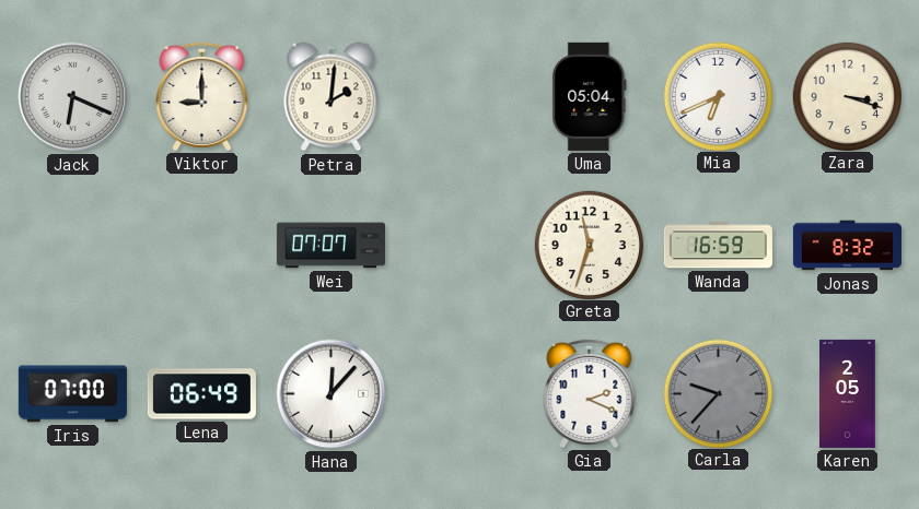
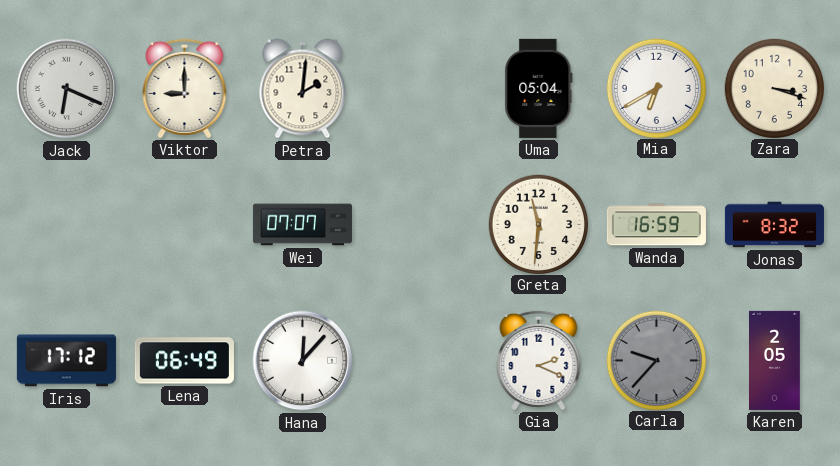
Mia: 6:41 -> 6:40 (656, 88)
Greta: 11:33 -> 11:31 (538, 224)
Iris: 07:00 -> 17:12 (66, 361)
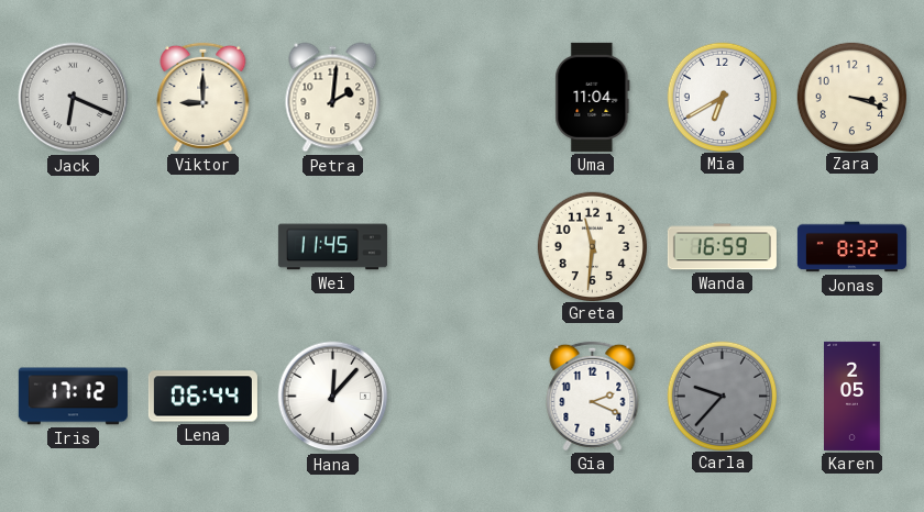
Uma: 05:04 -> 11:04 (593, 97)
Wei: 07:07 -> 11:45 (332, 247)
Lena: 06:49 -> 06:44 (202, 397)
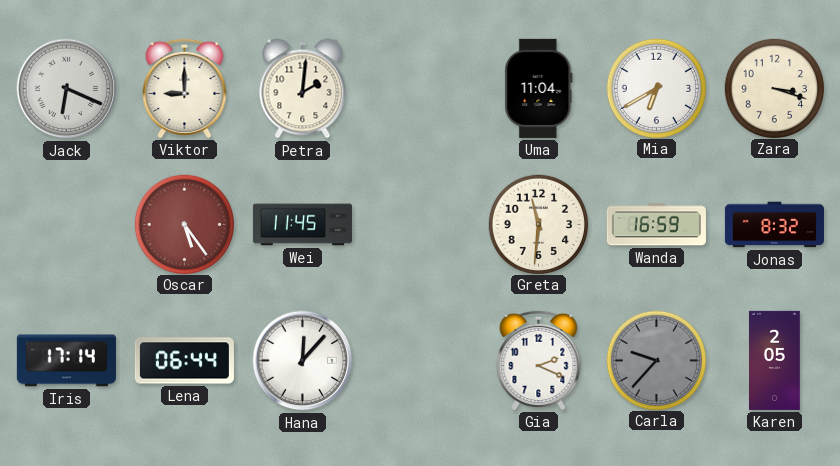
Oscar: none -> 5:24 (184, 224)
Iris: 17:12 -> 17:14 (66, 361)
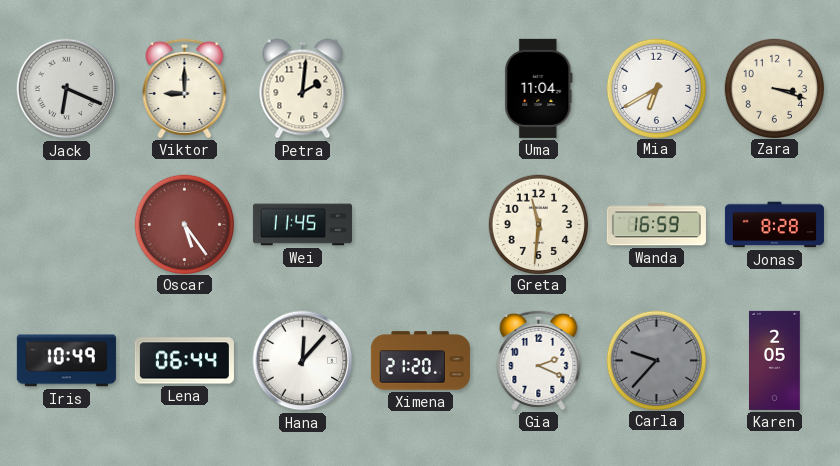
Jonas: 8:32 -> 8:28 (774, 225)
Iris: 17:14 -> 10:49 (66, 361)
Ximena: none -> 21:20 (420, 361)
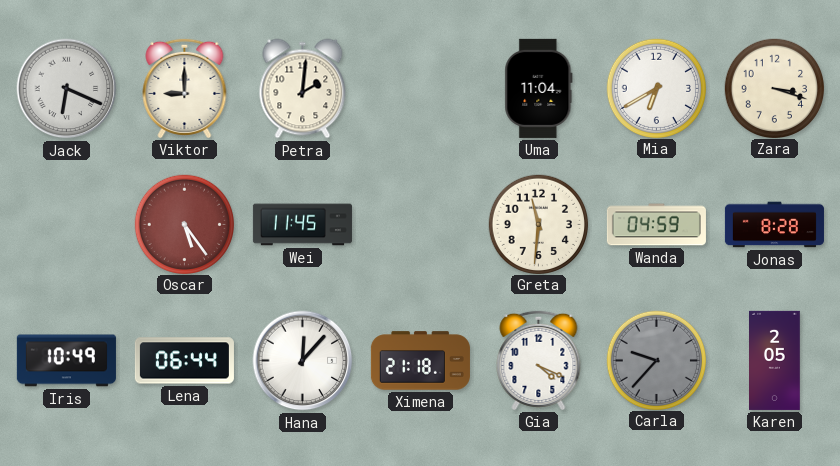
Wanda: 16:59 -> 04:59 (656, 225)
Ximena: 21:20 -> 21:18 (420, 361)
Gia: 2:19 -> 4:19 (539, 360)
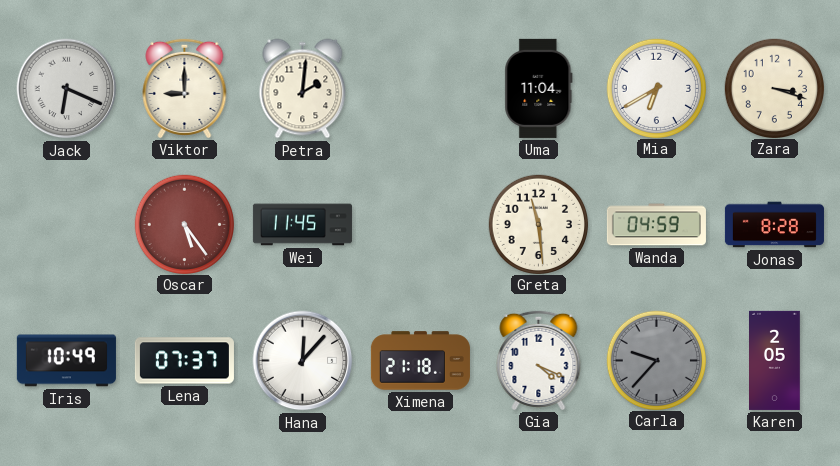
Greta: 11:31 -> 11:29 (538, 224)
Lena: 06:44 -> 07:37 (184, 361)
